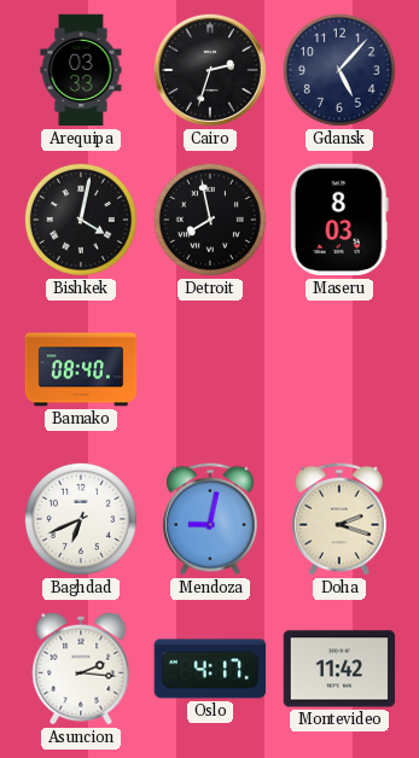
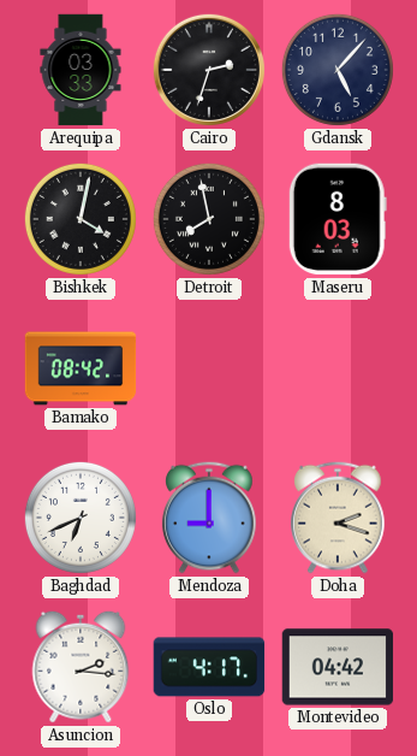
Bamako: 08:40 -> 08:42 (81, 368)
Mendoza: 9:02 -> 9:00 (209, 518)
Montevideo: 11:42 -> 04:42 (338, 667)
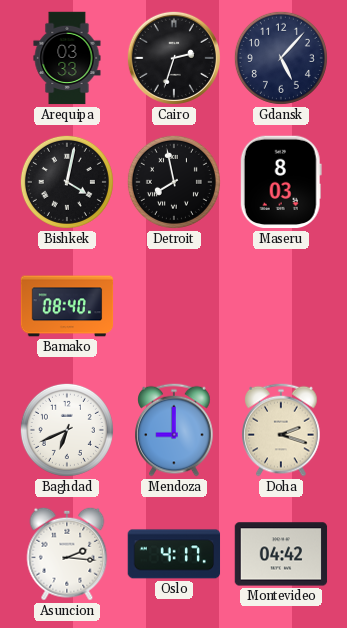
Bamako: 08:42 -> 08:40 (67, 306)
